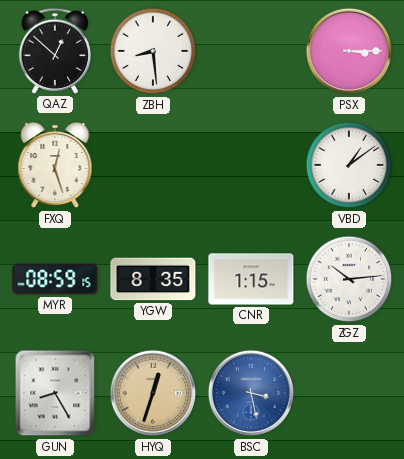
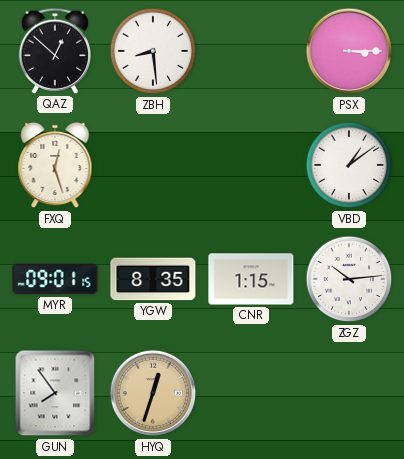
MYR: 08:59 -> 09:01 (55, 279)
GUN: 8:25 -> 7:54 (55, 393)
BSC: 3:28 -> none (251, 393)
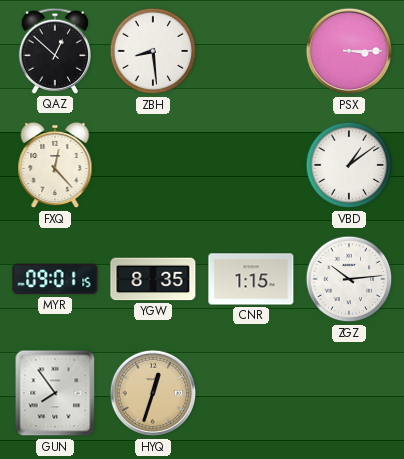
FXQ: 12:27 -> 12:23 (55, 165)
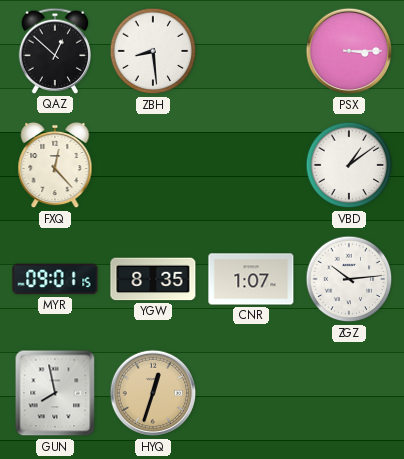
CNR: 1:15 -> 1:07 (251, 279)
GUN: 7:54 -> 7:58 (55, 393)
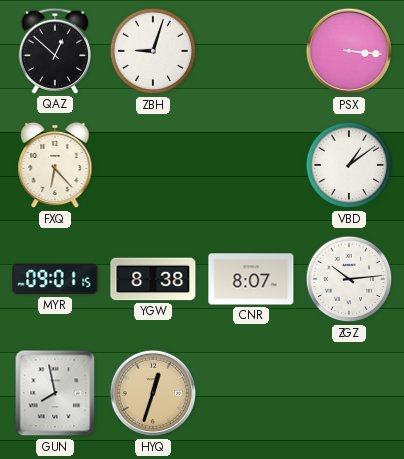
ZBH: 8:29 -> 9:03 (153, 51)
PSX: 3:15 -> 3:16 (349, 51)
FXQ: 12:23 -> 6:23 (55, 165)
YGW: 8:35 -> 8:38 (153, 279)
CNR: 1:07 -> 8:07 (251, 279)
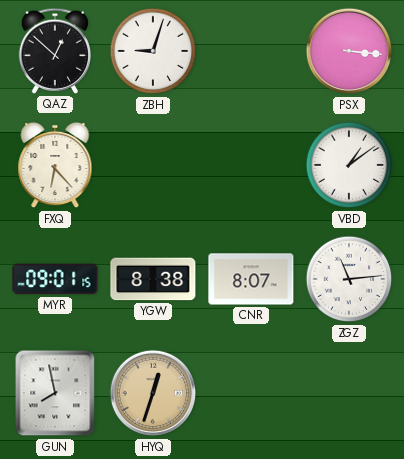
ZGZ: 10:14 -> 11:14 (349, 279)
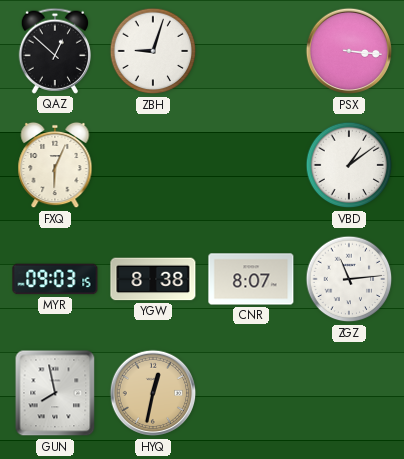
FXQ: 6:23 -> 6:04 (55, 165)
MYR: 09:01 -> 09:03 (55, 279)
HYQ: 12:33 -> 12:32 (153, 393)
